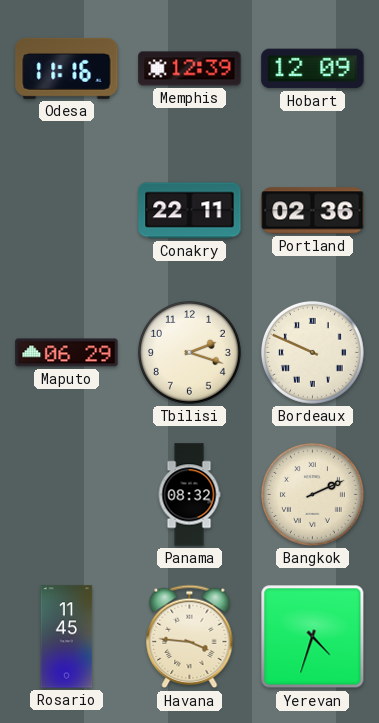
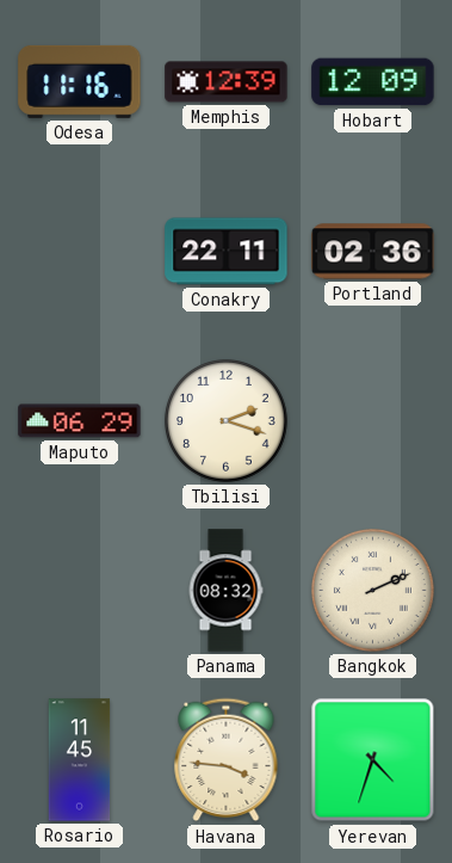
Bordeaux: 9:49 -> none (312, 352)
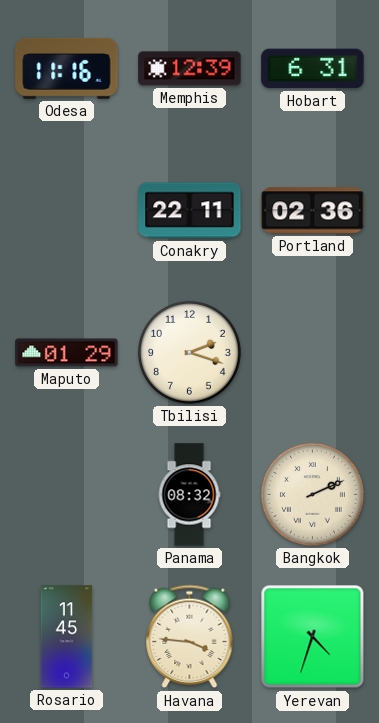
Hobart: 12:09 -> 6:31 (313, 69)
Maputo: 06:29 -> 01:29 (67, 353)
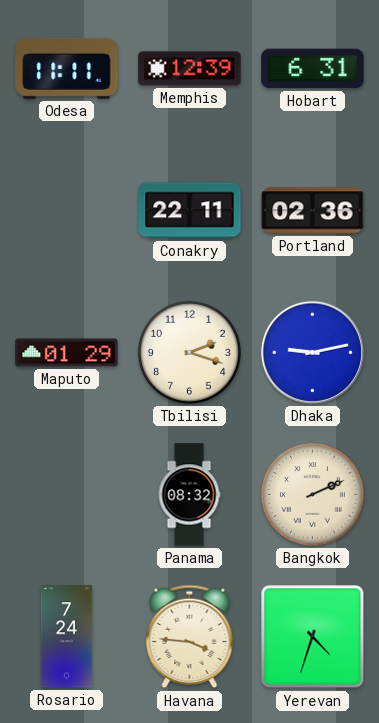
Odesa: 11:16 -> 11:11 (67, 68)
Dhaka: none -> 9:13 (312, 352)
Rosario: 11:45 -> 7:24 (67, 637)
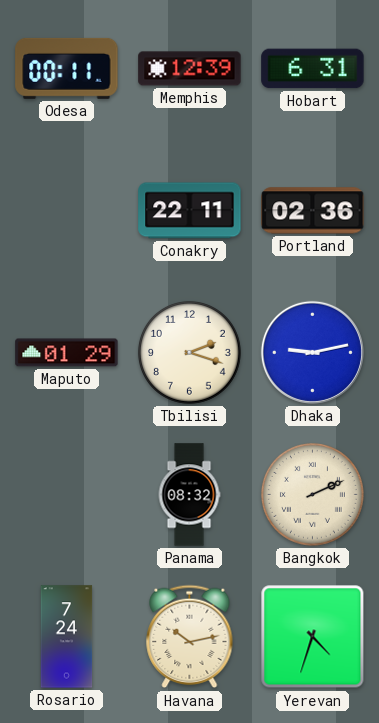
Odesa: 11:11 -> 00:11 (67, 68)
Havana: 3:46 -> 10:13 (190, 637)
